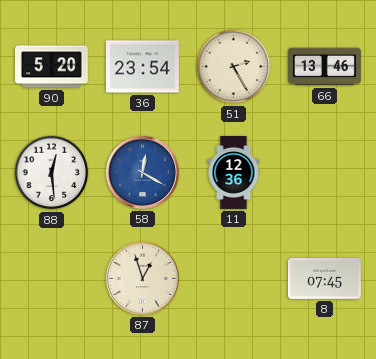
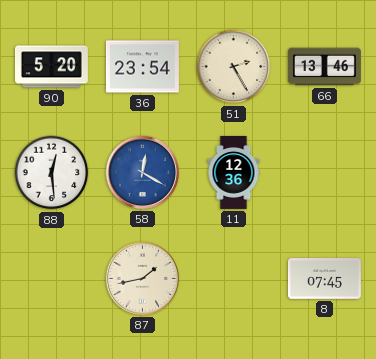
87: 12:57 -> 1:43 (142, 278)
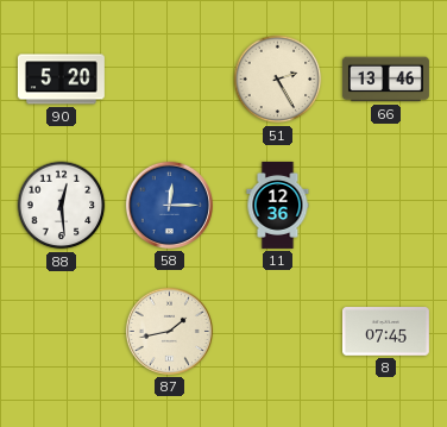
36: 23:54 -> none (142, 67)
58: 12:20 -> 12:15 (169, 205)
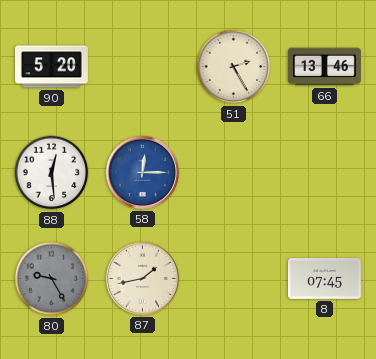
11: 12:36 -> none (278, 205)
80: none -> 9:25 (52, 279)
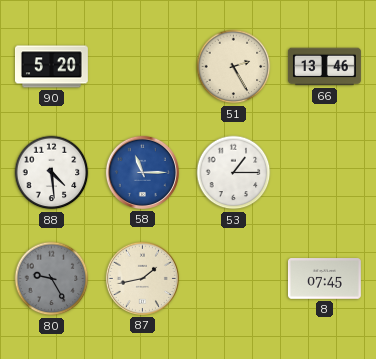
88: 12:29 -> 4:29 (52, 173)
58: 12:15 -> 11:15 (142, 172)
53: none -> 1:15 (234, 173)
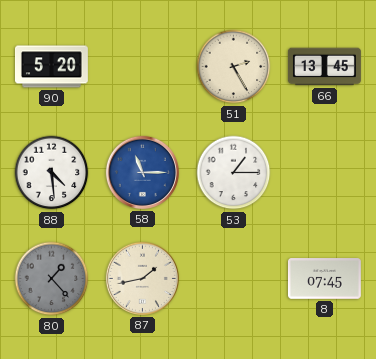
66: 13:46 -> 13:45 (324, 67)
80: 9:25 -> 1:23 (52, 279)
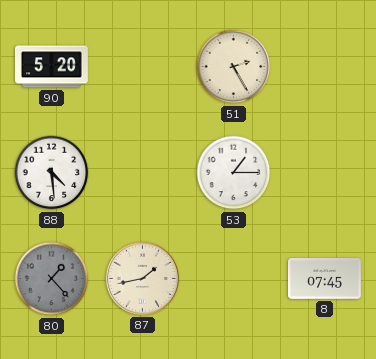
66: 13:45 -> none (324, 67)
58: 11:15 -> none (142, 172)
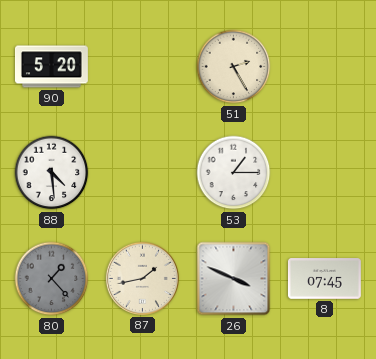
26: none -> 3:49 (234, 279)
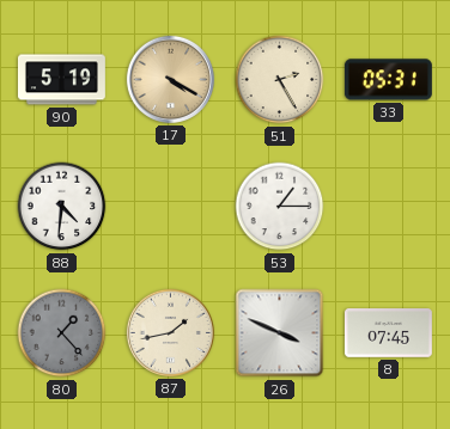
90: 5:20 -> 5:19 (61, 80)
17: none -> 4:20 (170, 79)
33: none -> 05:31 (388, 80)
88: 4:29 -> 4:31 (62, 207)
